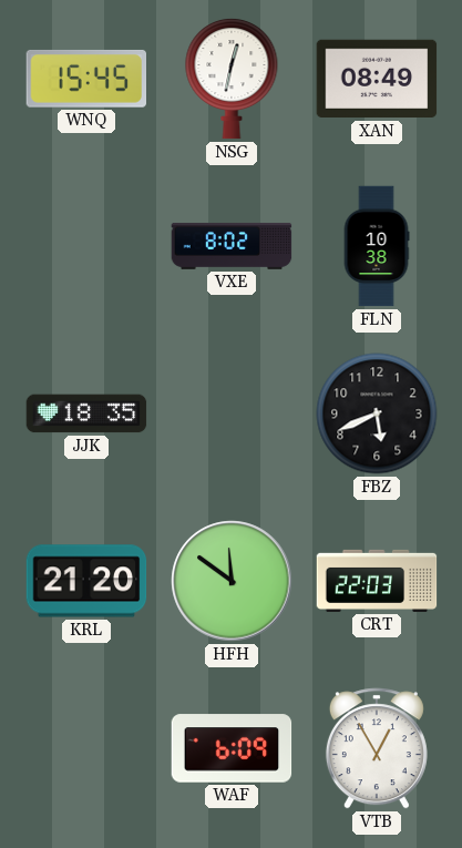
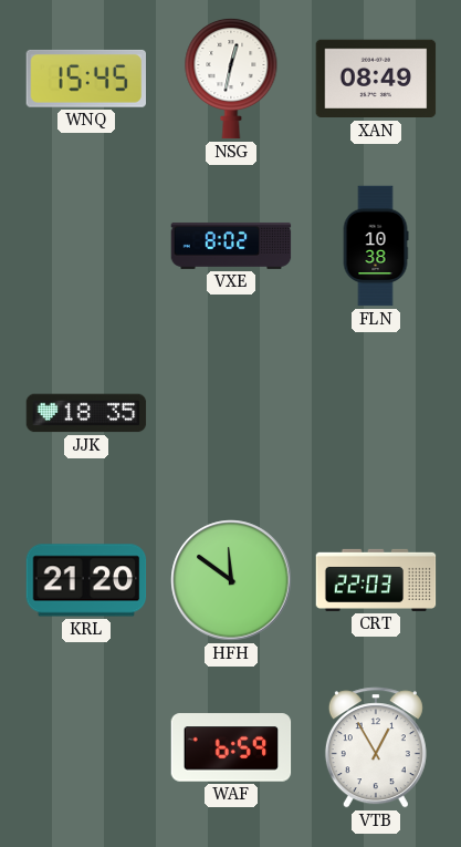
FBZ: 5:41 -> none (377, 413)
WAF: 6:09 -> 6:59 (231, 747)
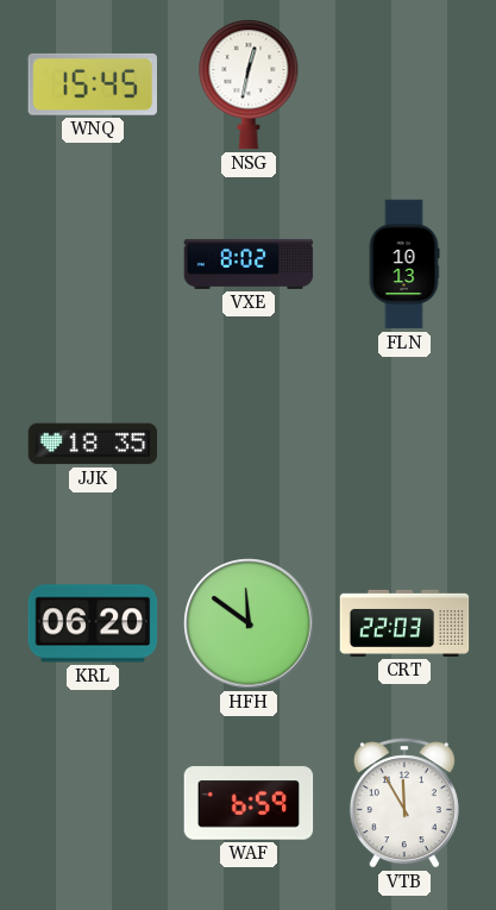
XAN: 08:49 -> none (376, 79)
FLN: 10:38 -> 10:13 (404, 264)
KRL: 21:20 -> 06:20 (93, 623)
VTB: 12:55 -> 11:55 (404, 803)
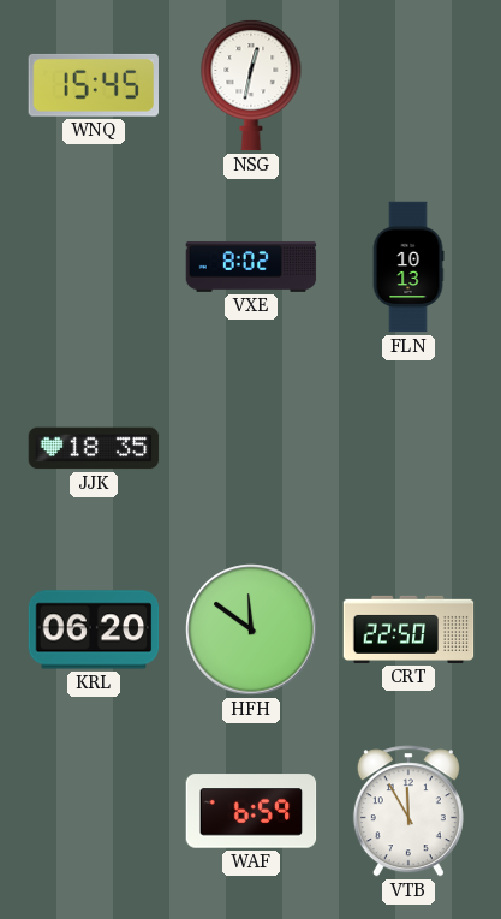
CRT: 22:03 -> 22:50 (408, 629)
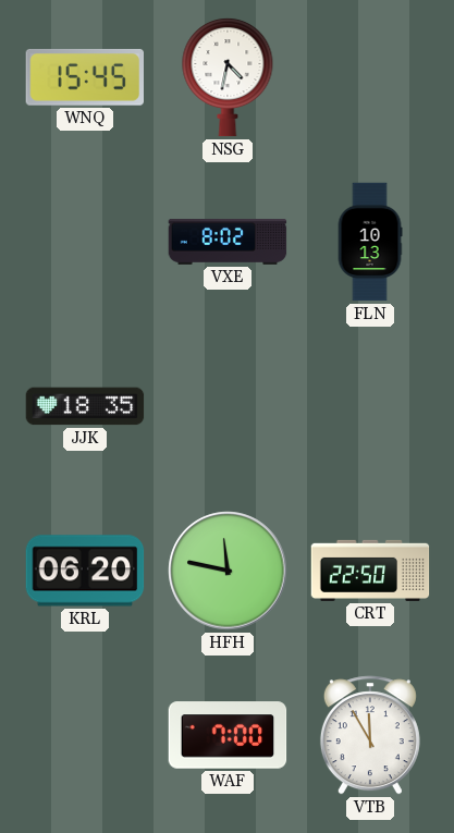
NSG: 12:32 -> 4:32 (228, 77)
HFH: 11:51 -> 11:47 (228, 571)
WAF: 6:59 -> 7:00 (228, 735)
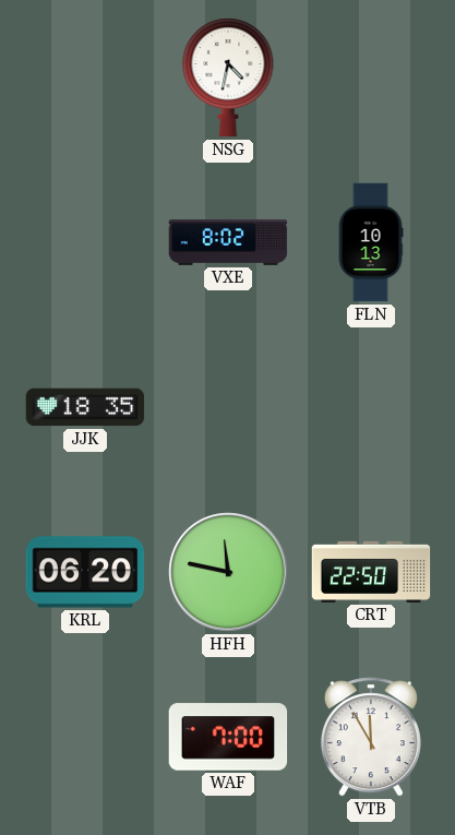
WNQ: 15:45 -> none (84, 77)
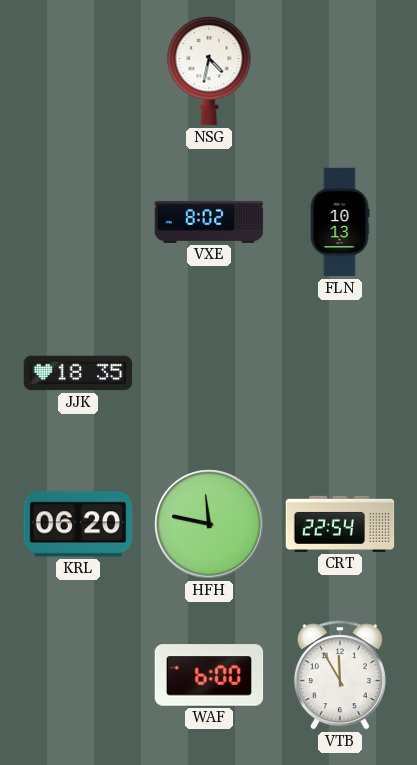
CRT: 22:50 -> 22:54 (340, 524)
WAF: 7:00 -> 6:00 (209, 675)
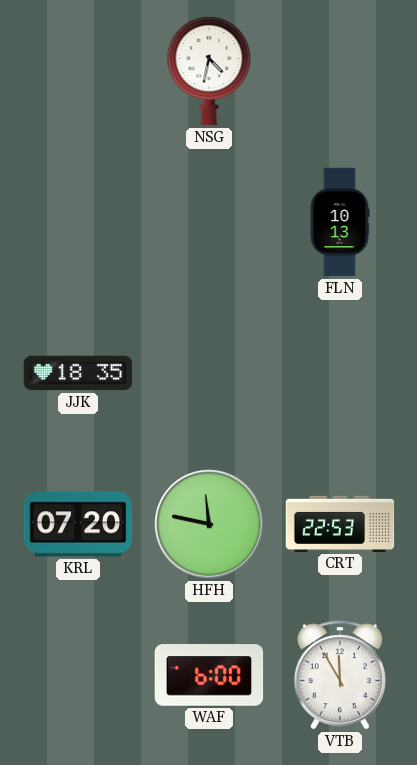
VXE: 8:02 -> none (209, 222)
KRL: 06:20 -> 07:20 (78, 524)
CRT: 22:54 -> 22:53 (340, 524)
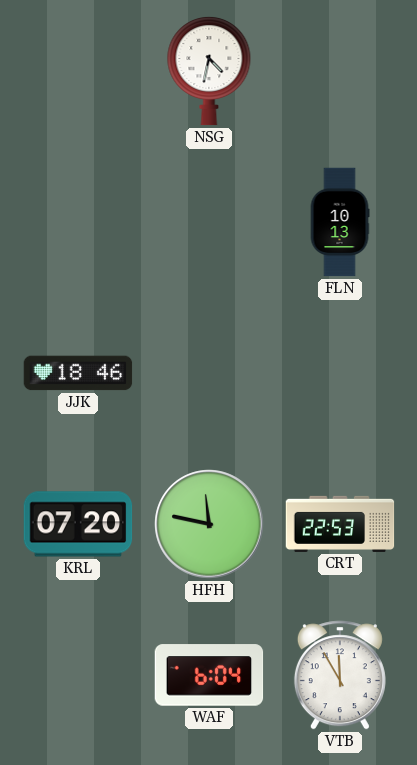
JJK: 18:35 -> 18:46 (78, 373)
WAF: 6:00 -> 6:04 (209, 675)
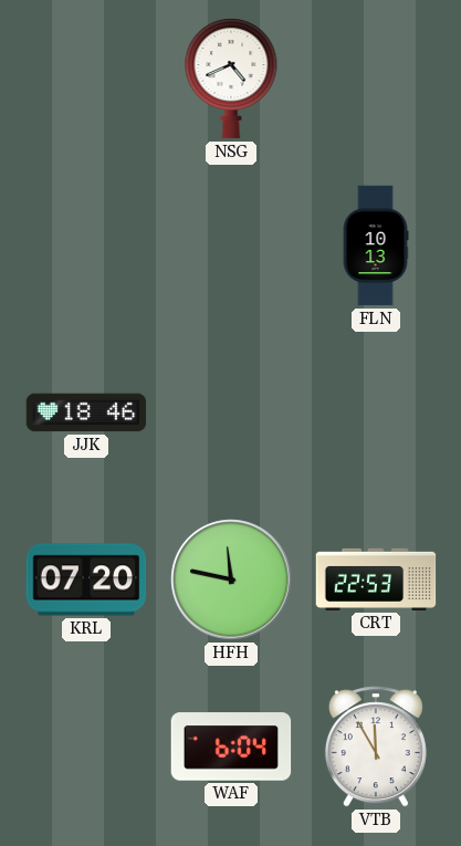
NSG: 4:32 -> 4:41 (231, 79)
